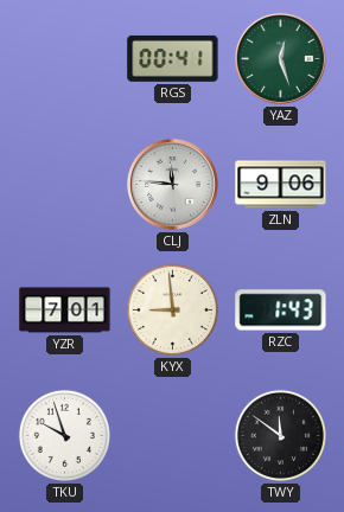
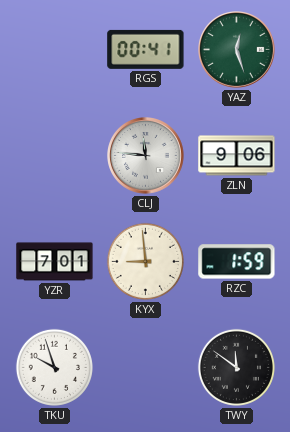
RZC: 1:43 -> 1:59 (237, 262)
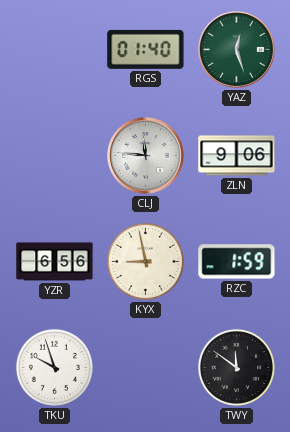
RGS: 00:41 -> 01:40 (146, 49)
YZR: 7:01 -> 6:56 (55, 262)
KYX: 8:59 -> 8:58 (145, 261)
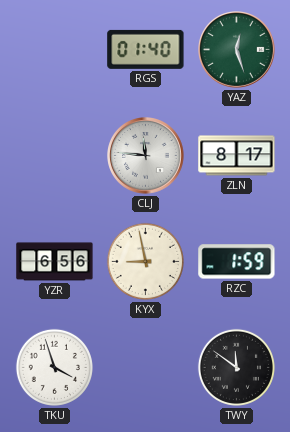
ZLN: 9:06 -> 8:17 (237, 156)
TKU: 9:57 -> 3:57 (54, 367)
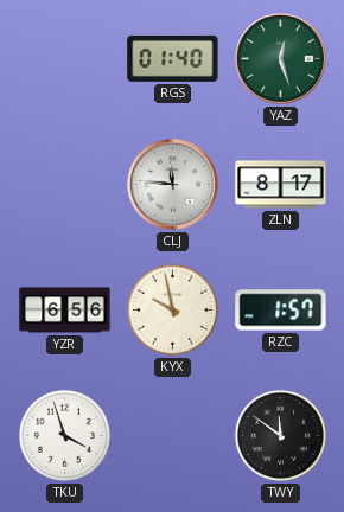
KYX: 8:58 -> 9:58 (172, 309)
RZC: 1:59 -> 1:57 (281, 311)
